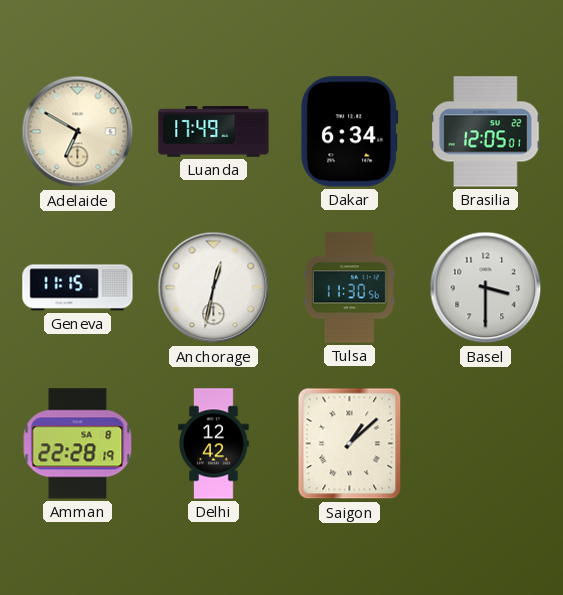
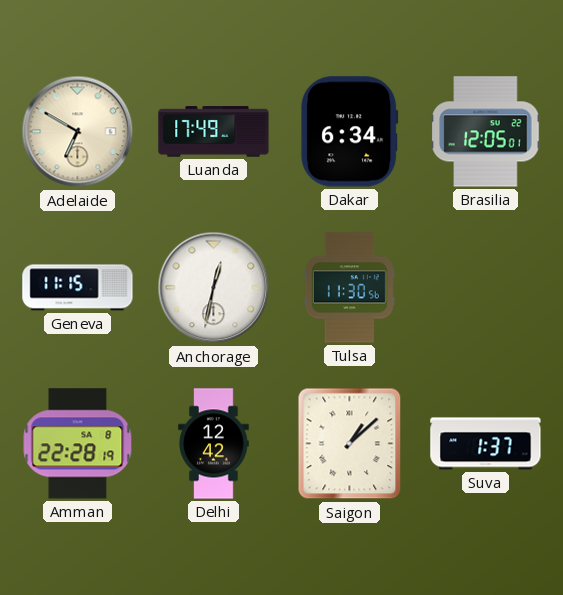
Basel: 3:30 -> none (486, 288)
Suva: none -> 1:37 (486, 444)
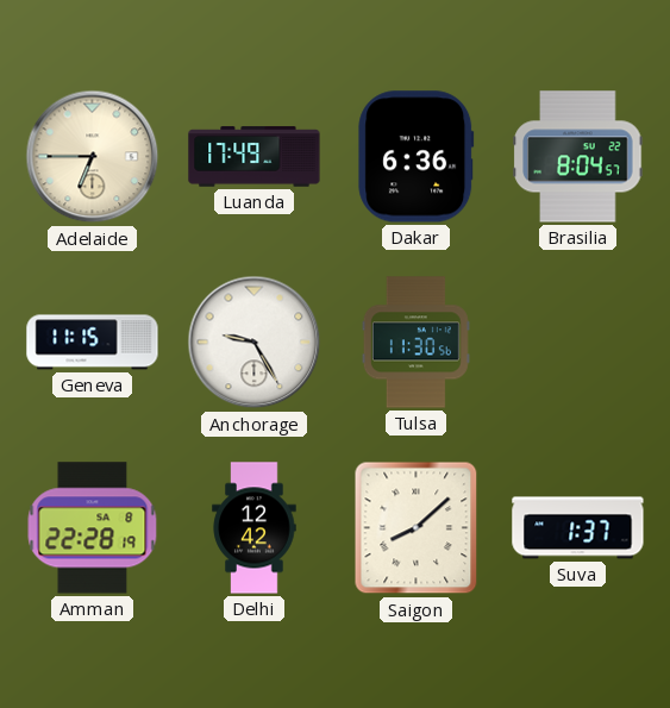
Adelaide: 6:50 -> 6:45 (93, 157)
Dakar: 6:34 -> 6:36 (417, 157)
Brasilia: 12:05 -> 8:04 (578, 157)
Anchorage: 12:32 -> 9:25 (255, 343)
Saigon: 1:08 -> 8:08 (417, 528)
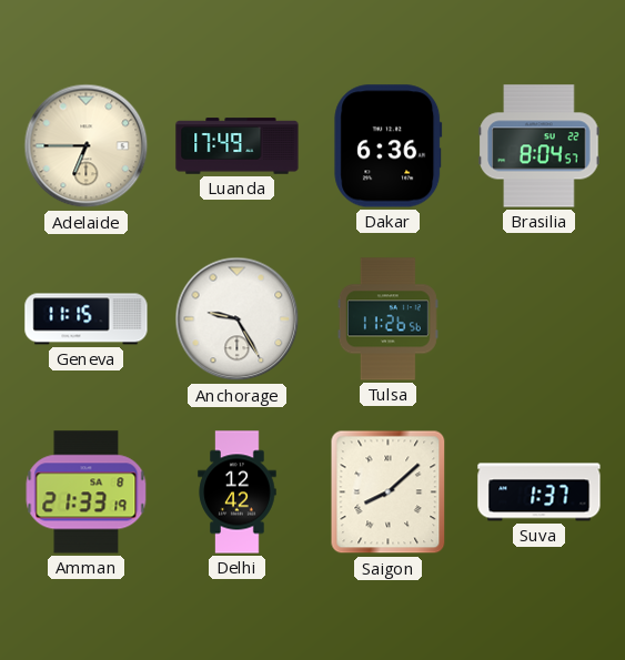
Tulsa: 11:30 -> 11:26 (387, 319)
Amman: 22:28 -> 21:33 (87, 493)
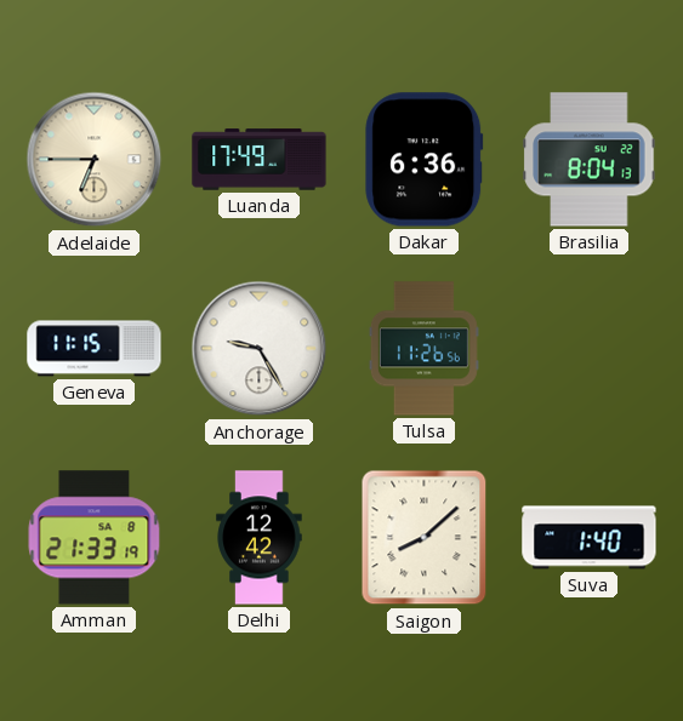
Brasilia: 8:04:57 -> 8:04:13 (590, 160)
Suva: 1:37 -> 1:40 (590, 538)
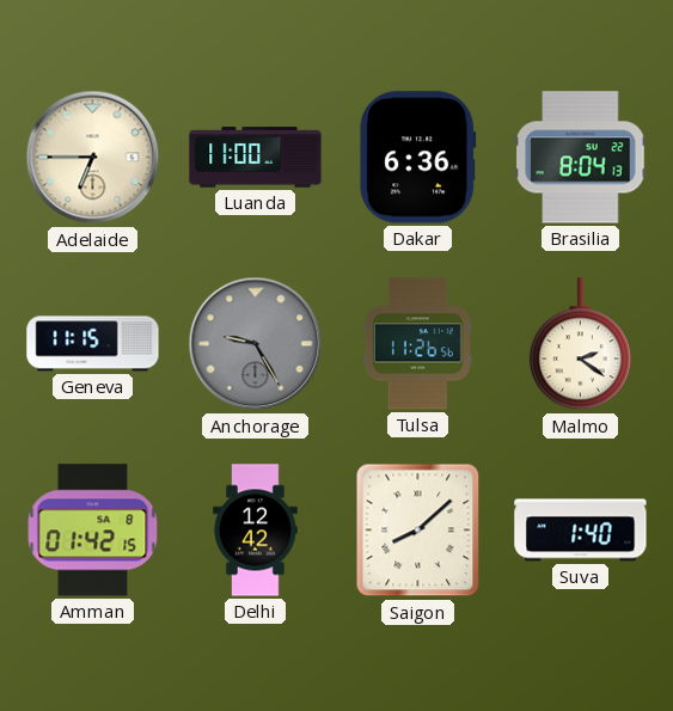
Luanda: 17:49 -> 11:00 (256, 158)
Anchorage dial: white -> grey (256, 344)
Malmo: none -> 2:21 (580, 344)
Amman: 21:33 -> 01:42 (93, 531)
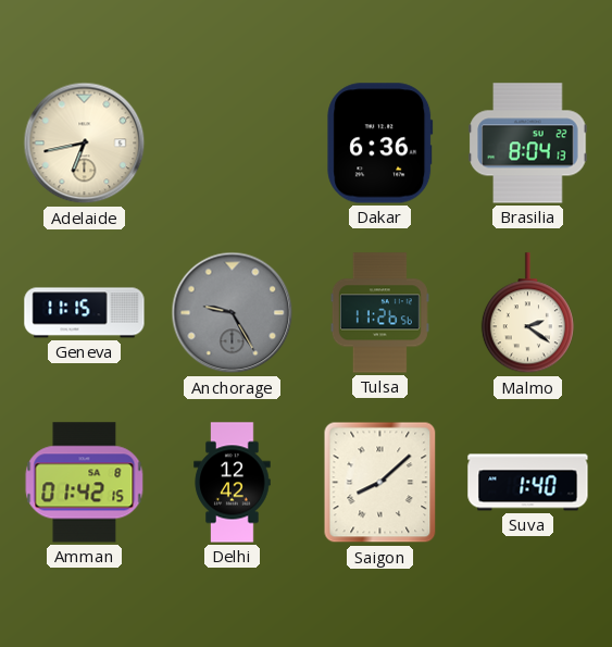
Adelaide: 6:45 -> 6:43 (85, 144)
Luanda: 11:00 -> none (256, 158)
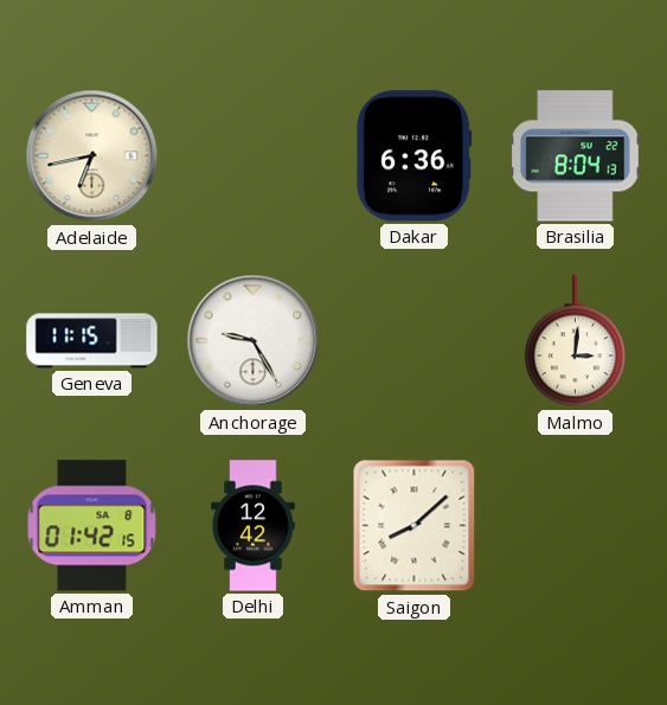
Anchorage dial: grey -> white (254, 341)
Tulsa: 11:26 -> none (379, 313)
Malmo: 2:21 -> 3:01 (575, 341)
Suva: 1:40 -> none (528, 483)
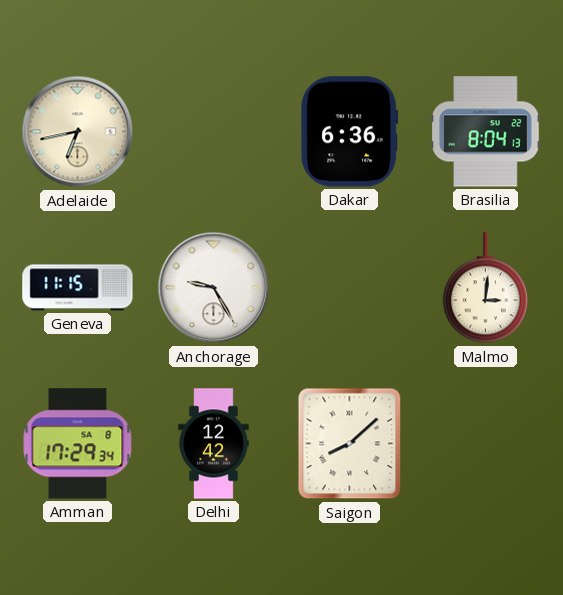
Amman: 01:42 -> 17:29 (78, 444)
